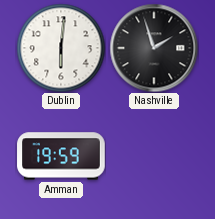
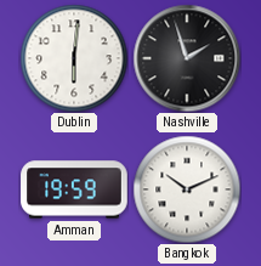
Bangkok: none -> 10:11 (187, 189)
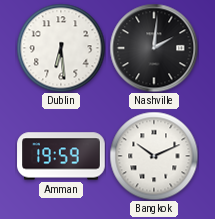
Dublin: 6:01 -> 6:29 (61, 48)
Nashville: 1:57 -> 2:01 (154, 48)
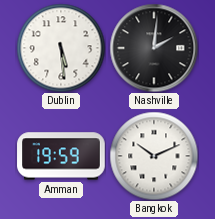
Dublin: 6:29 -> 5:29 (61, 48)
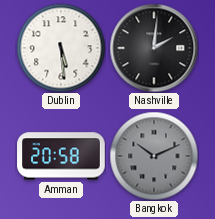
Amman: 19:59 -> 20:58 (61, 156)
Bangkok dial: white -> grey (154, 156)
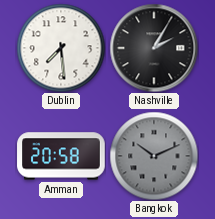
Dublin: 5:29 -> 7:29 (61, 48)
Nashville: 2:01 -> 2:05 (154, 48)
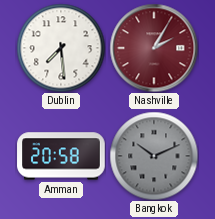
Nashville dial: black -> burgundy (154, 48)
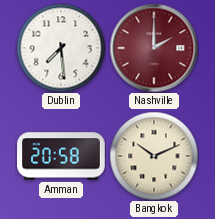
Nashville: 2:05 -> 2:00 (154, 48)
Bangkok dial: grey -> cream (154, 156)
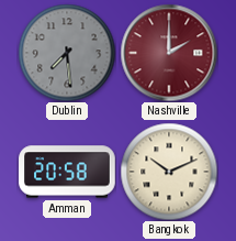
Dublin dial: white -> grey (67, 53)
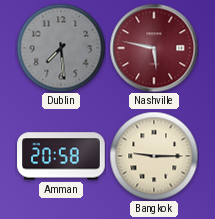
Nashville: 2:00 -> 5:47 (154, 48)
Bangkok: 10:11 -> 9:15 (154, 156)
